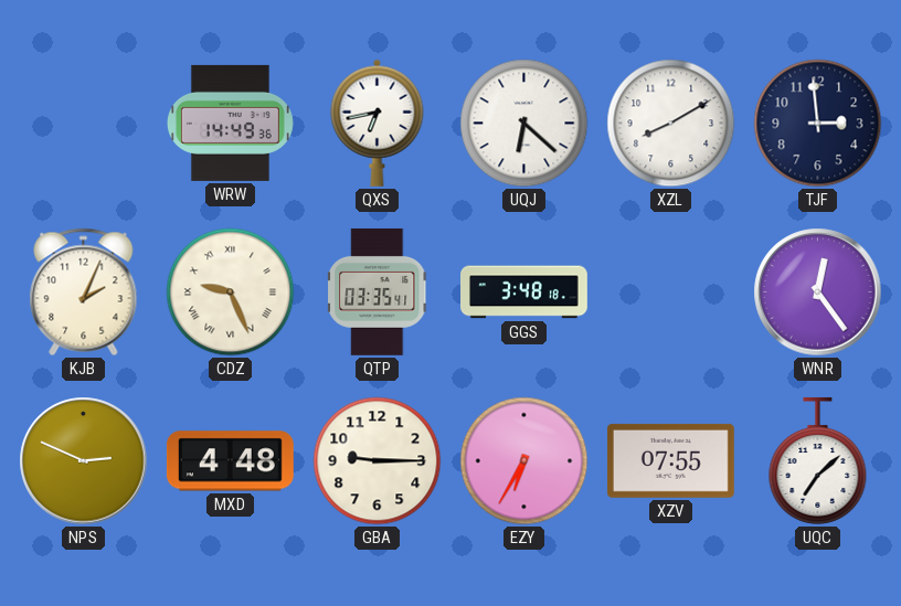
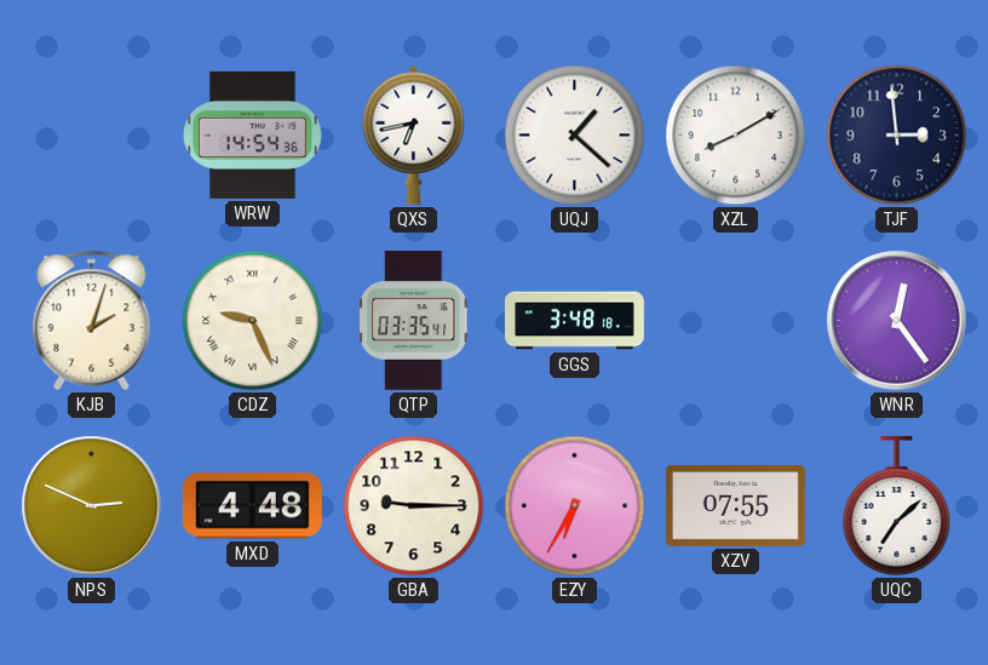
WRW: 14:49 -> 14:54 (252, 134)
UQJ: 6:22 -> 1:22 (575, 136)
KJB: 2:04 -> 2:03 (92, 321)
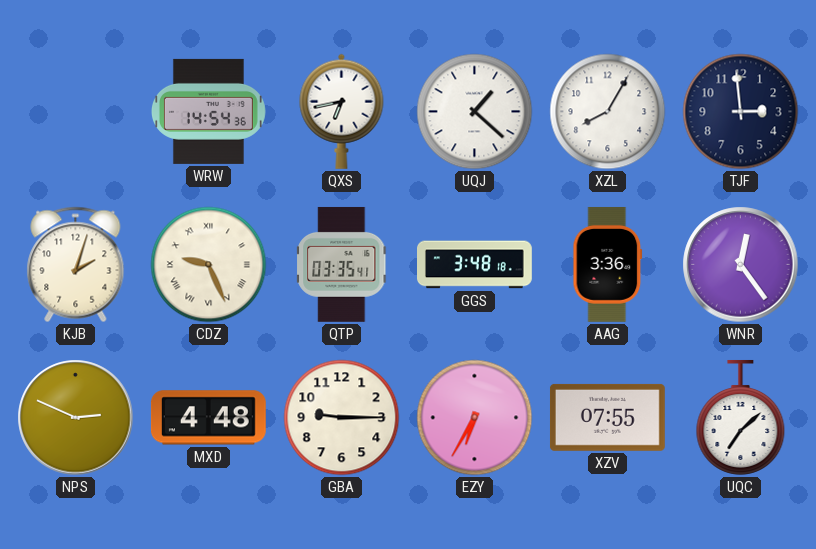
XZL: 8:10 -> 8:05 (608, 112)
AAG: none -> 3:36 (608, 264)
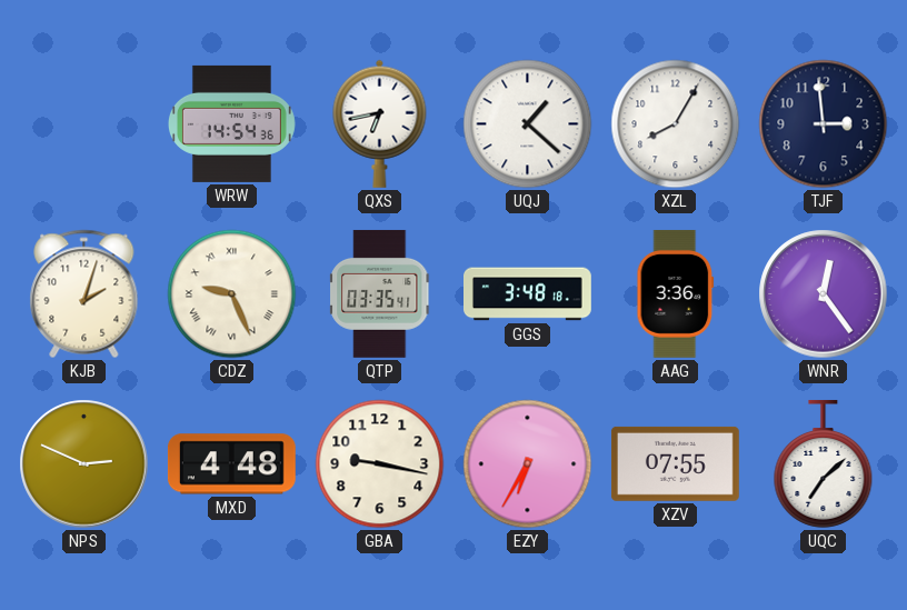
GBA: 9:15 -> 9:17 (380, 464)
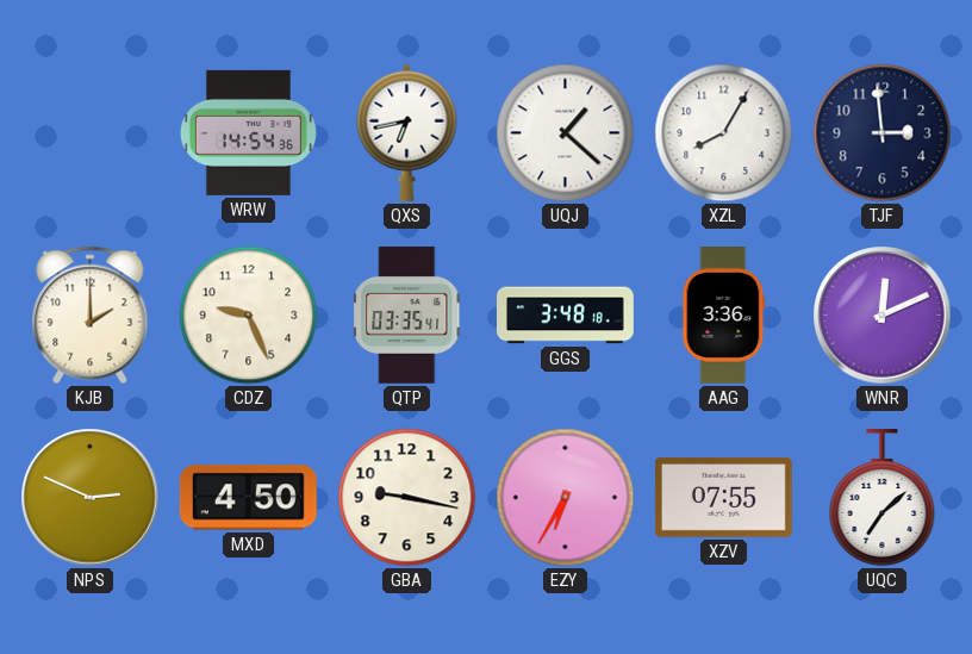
KJB: 2:03 -> 2:00 (91, 316)
CDZ numerals: Roman -> Arabic (249, 316)
WNR: 12:24 -> 12:11 (883, 316)
MXD: 4:48 -> 4:50 (248, 498)
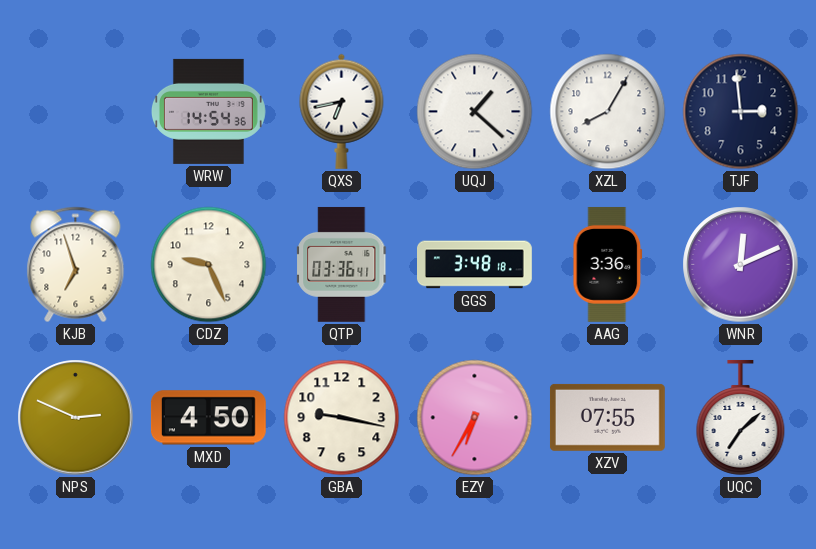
KJB: 2:00 -> 6:57 (76, 265)
QTP: 03:35 -> 03:36 (342, 264)
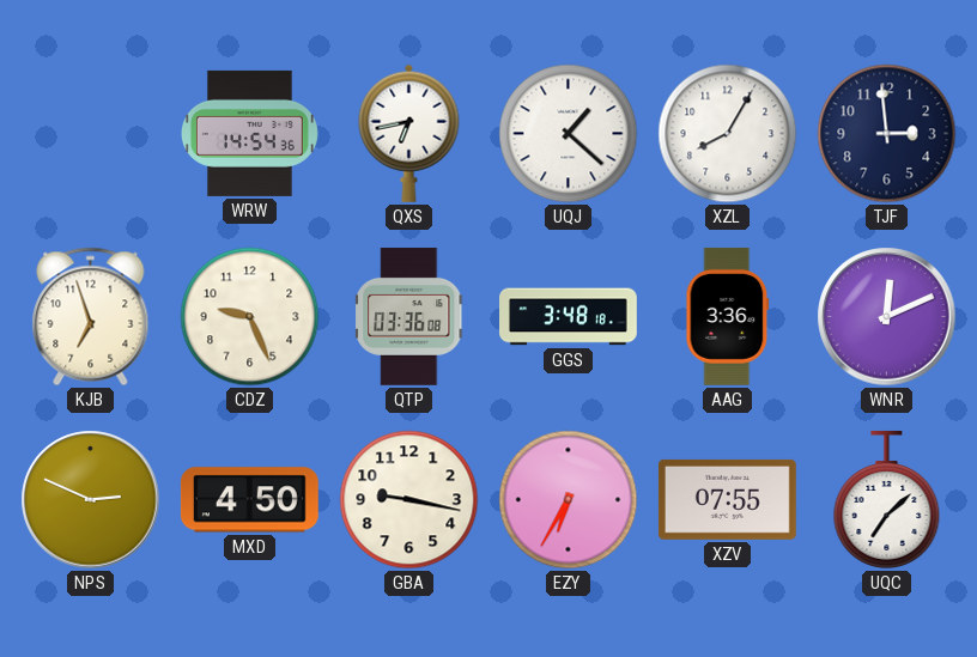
QTP: 03:36:41 -> 03:36:08 (409, 316)
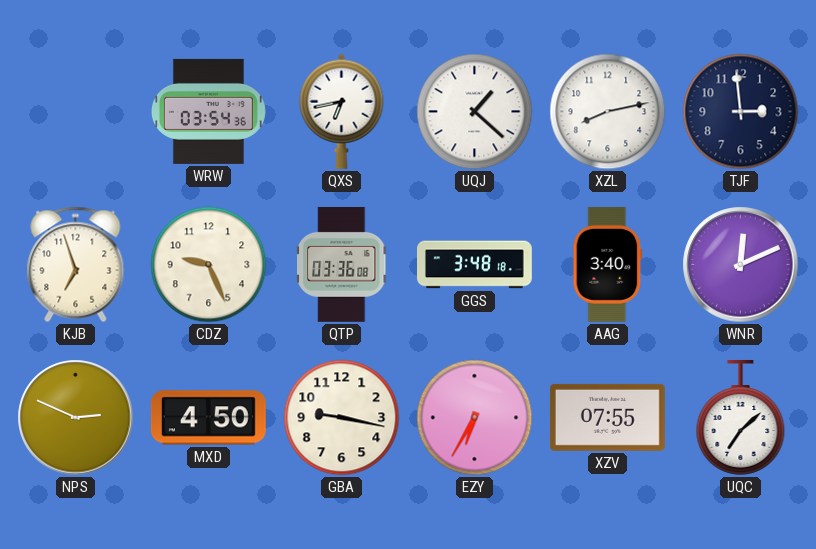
WRW: 14:54 -> 03:54 (208, 111)
XZL: 8:05 -> 8:13 (608, 112)
AAG: 3:36 -> 3:40 (608, 264)
